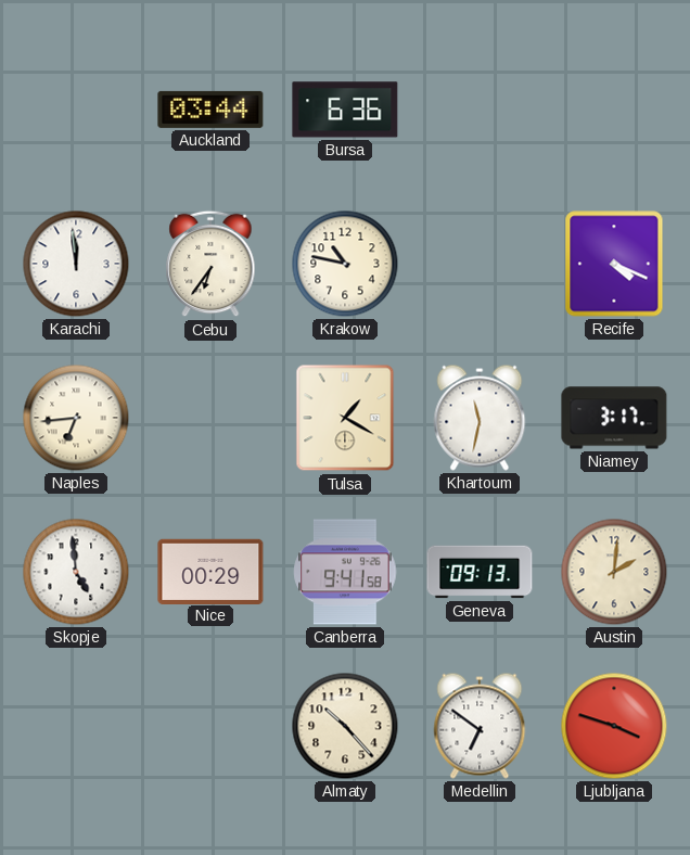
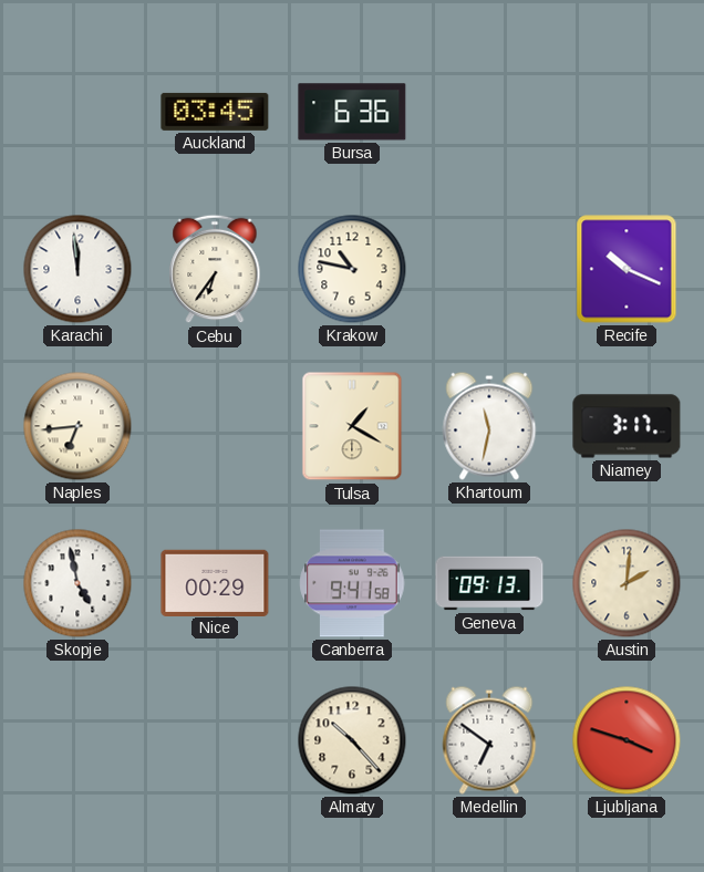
Auckland: 03:44 -> 03:45 (215, 112)
Recife: 4:19 -> 10:19 (627, 269)
Skopje: 4:59 -> 4:58 (77, 583)
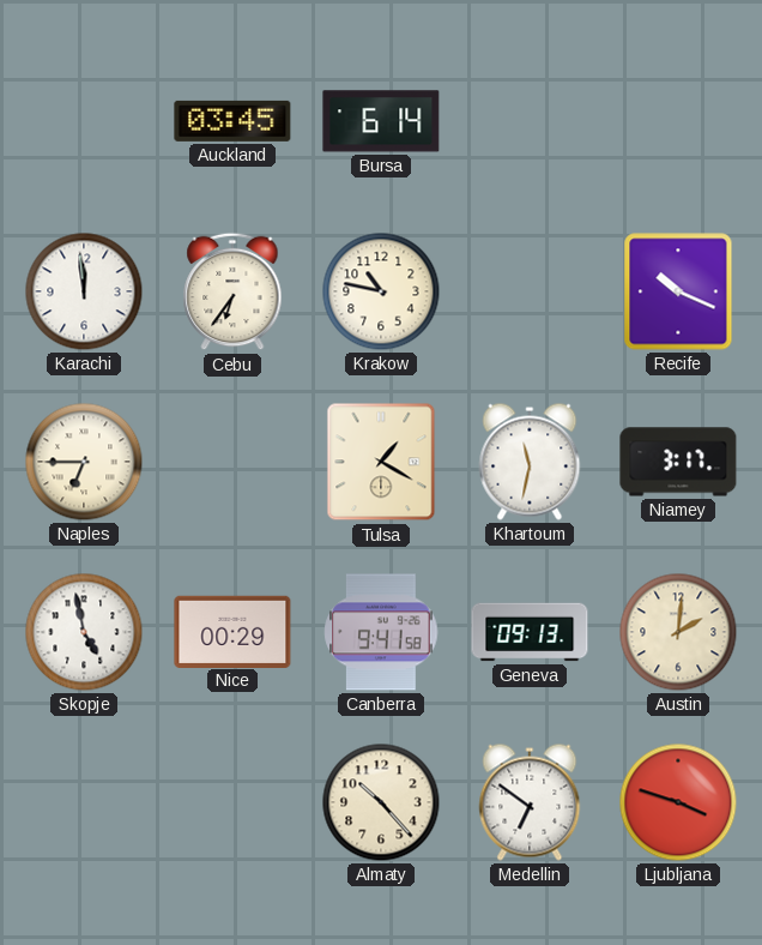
Bursa: 6:36 -> 6:14 (381, 121)
Naples: 6:44 -> 6:45 (84, 462)
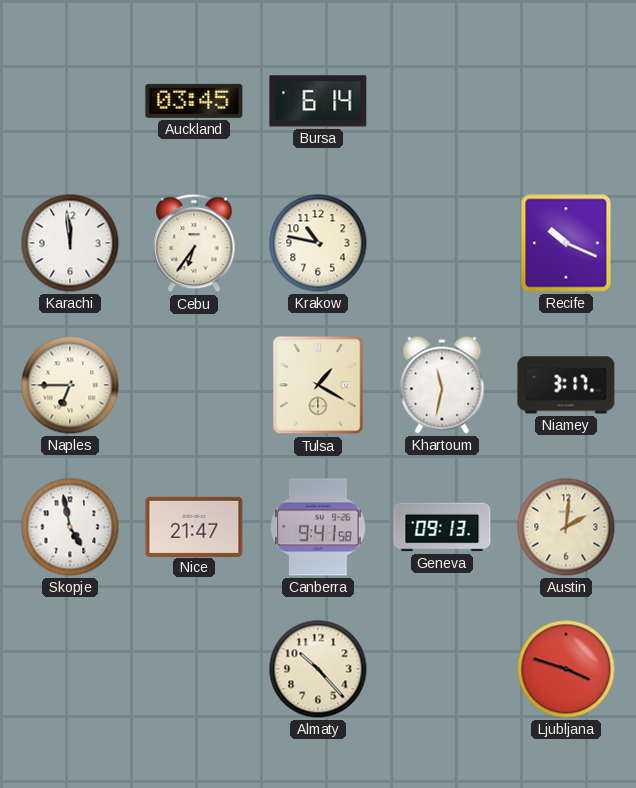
Nice: 00:29 -> 21:47 (194, 526)
Medellin: 6:51 -> none (530, 802)
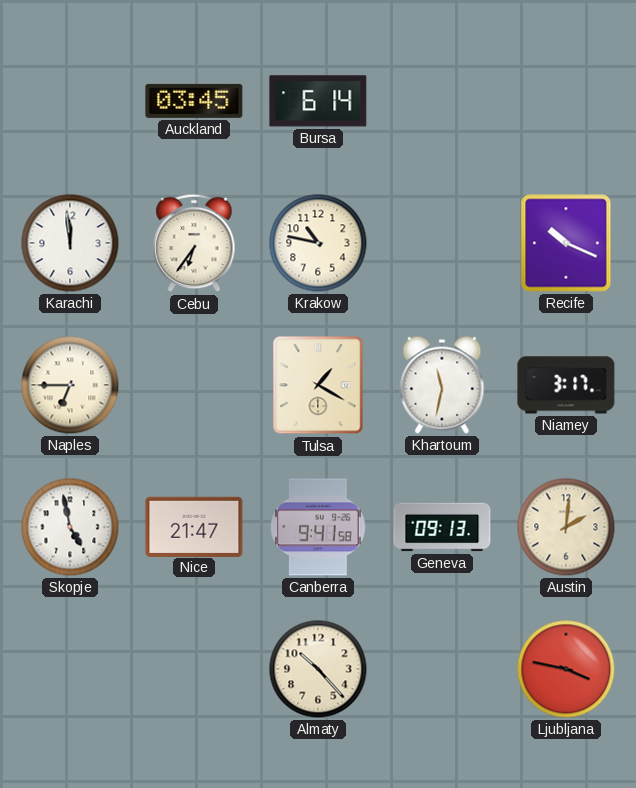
Ljubljana: 3:48 -> 3:47 (566, 669)
